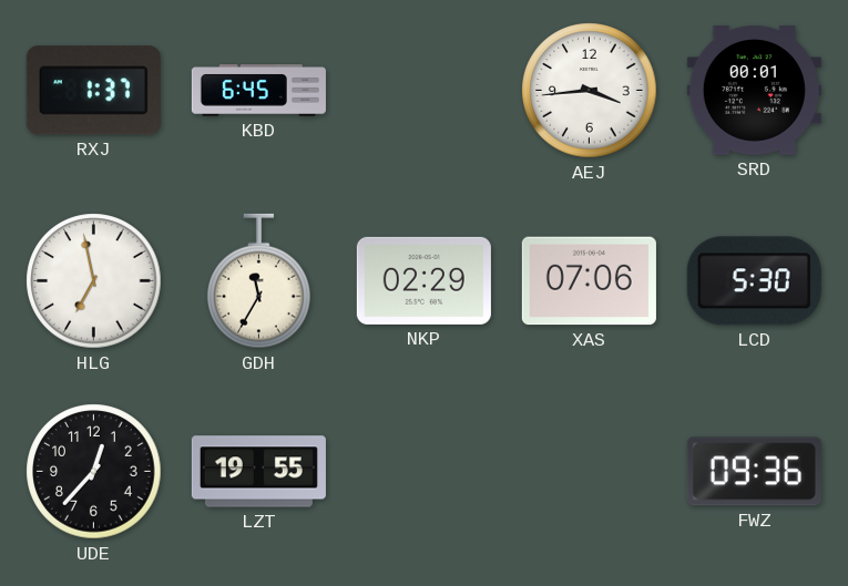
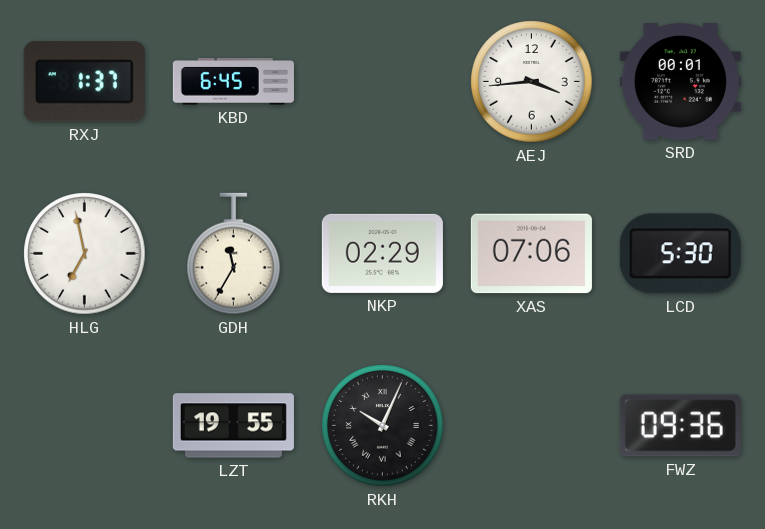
UDE: 12:37 -> none (94, 472)
RKH: none -> 10:04 (383, 426)
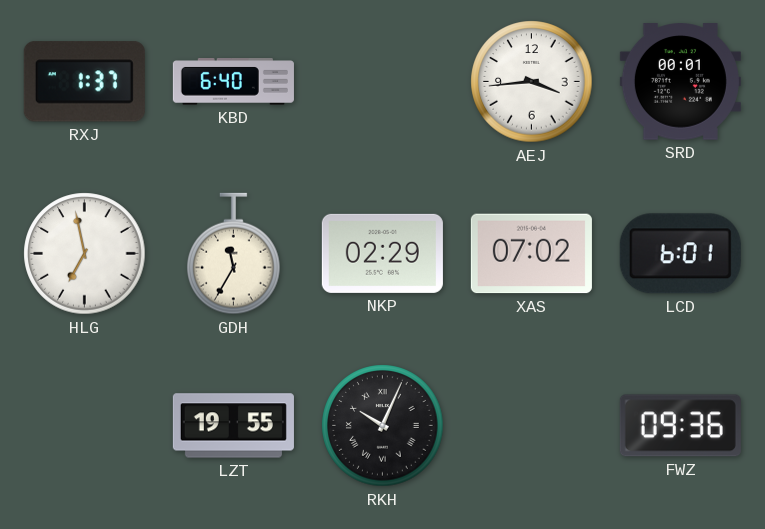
KBD: 6:45 -> 6:40 (233, 82)
XAS: 07:06 -> 07:02 (531, 254)
LCD: 5:30 -> 6:01 (680, 254)
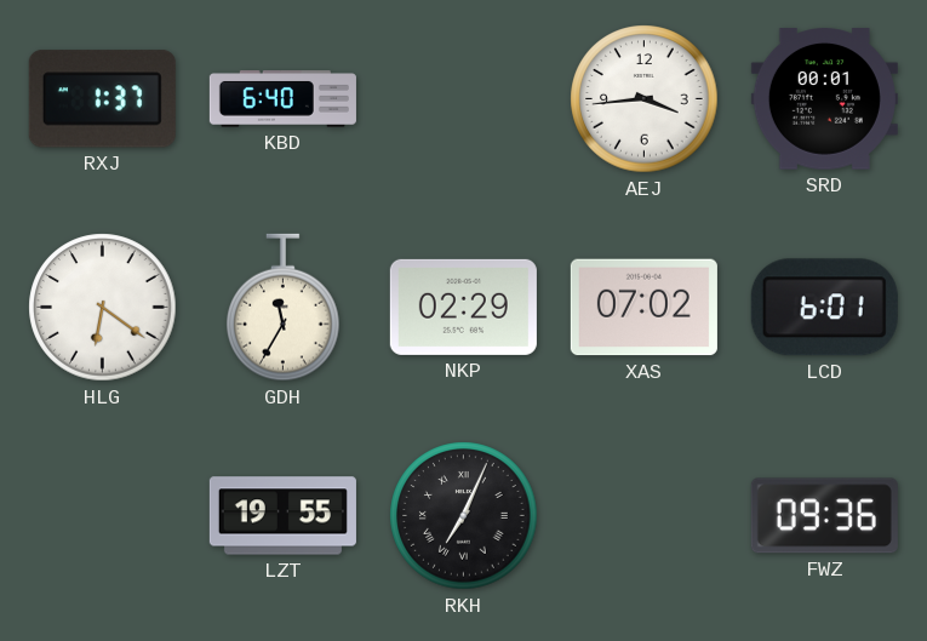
HLG: 6:58 -> 6:21 (103, 308)
RKH: 10:04 -> 7:04 (464, 516)
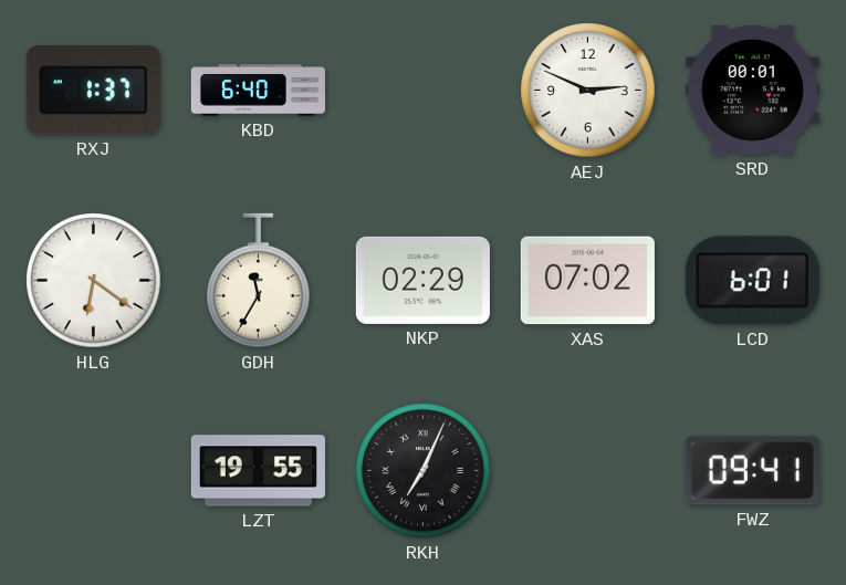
AEJ: 3:44 -> 2:49 (588, 91)
FWZ: 09:36 -> 09:41 (752, 471)
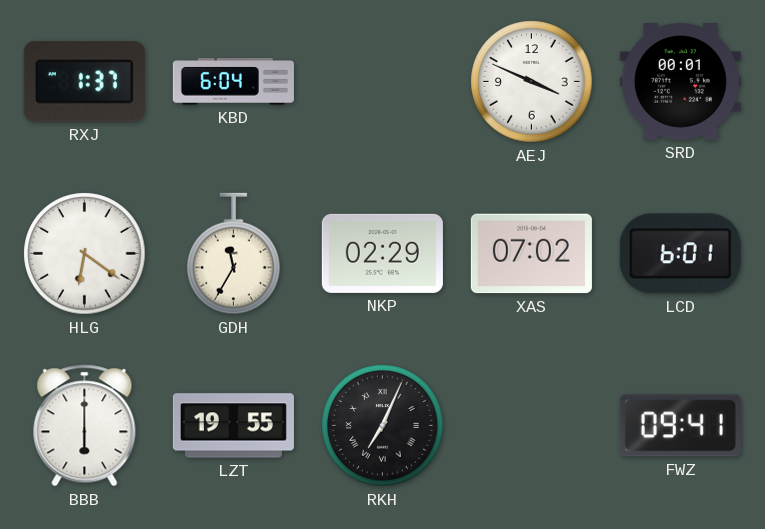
KBD: 6:40 -> 6:04 (233, 82)
AEJ: 2:49 -> 3:49 (532, 82)
BBB: none -> 6:00 (85, 426)
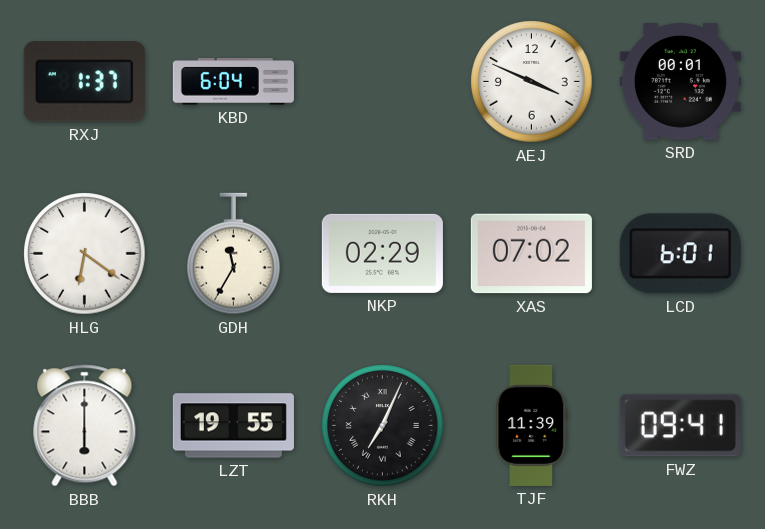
TJF: none -> 11:39 (532, 425)
